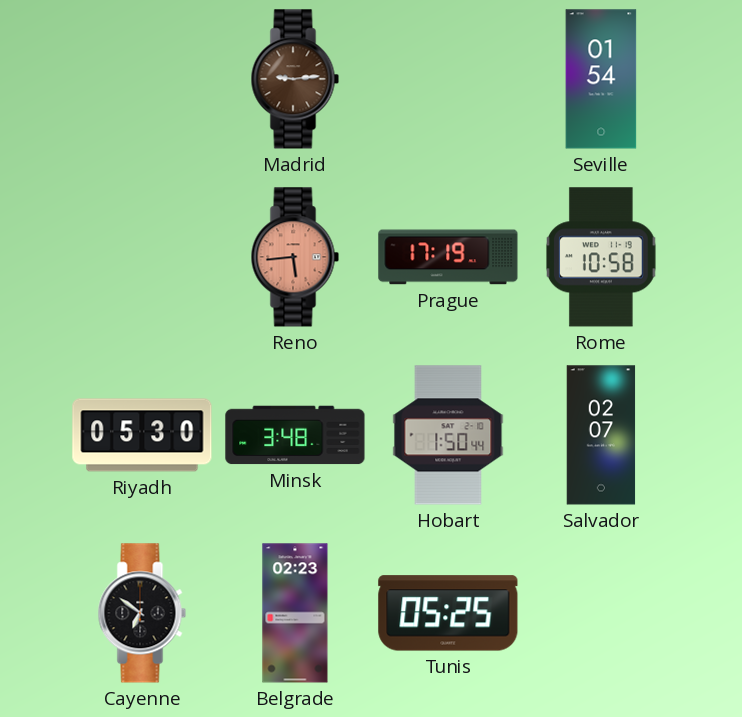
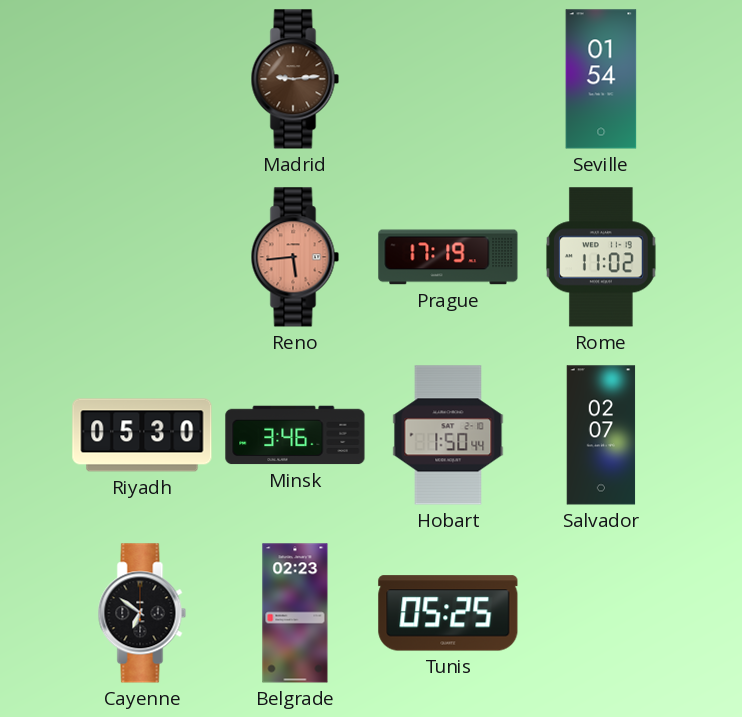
Rome: 10:58 -> 11:02 (602, 257)
Minsk: 3:48 -> 3:46 (295, 435)
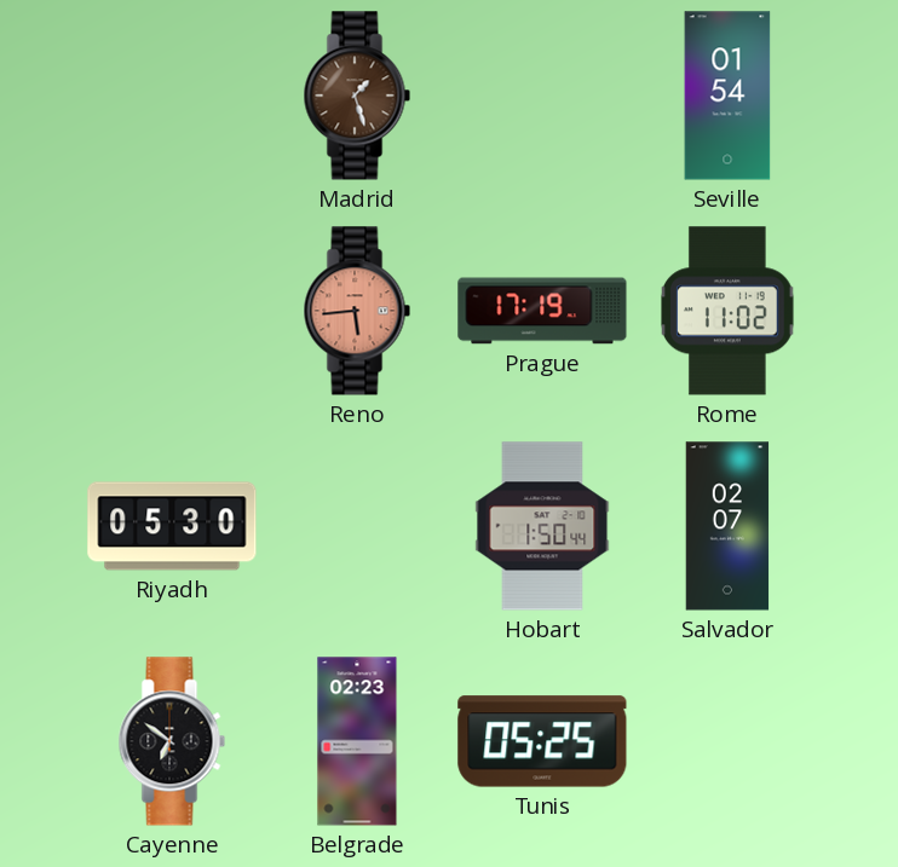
Madrid: 9:14 -> 1:27 (357, 96)
Minsk: 3:46 -> none (295, 435)
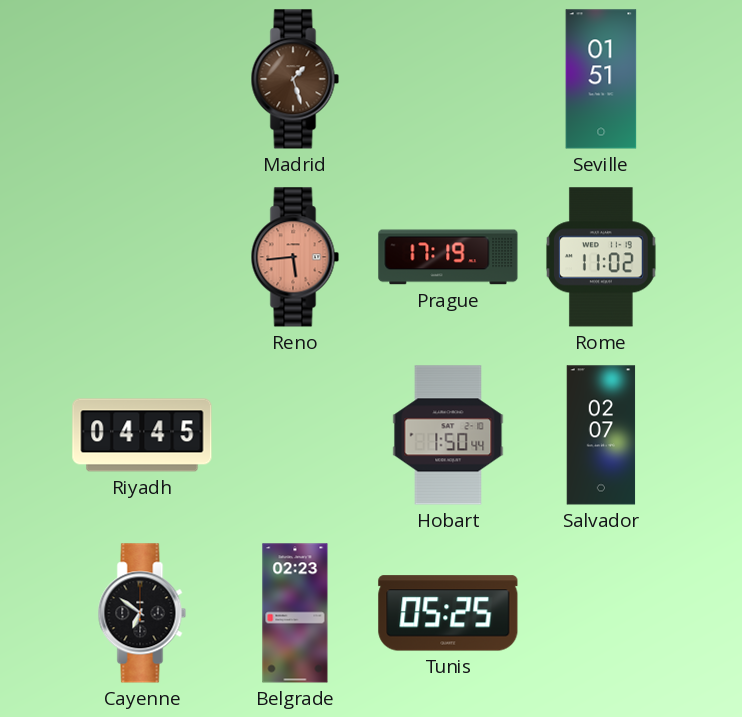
Seville: 01:54 -> 01:51 (601, 79)
Riyadh: 05:30 -> 04:45 (142, 435)
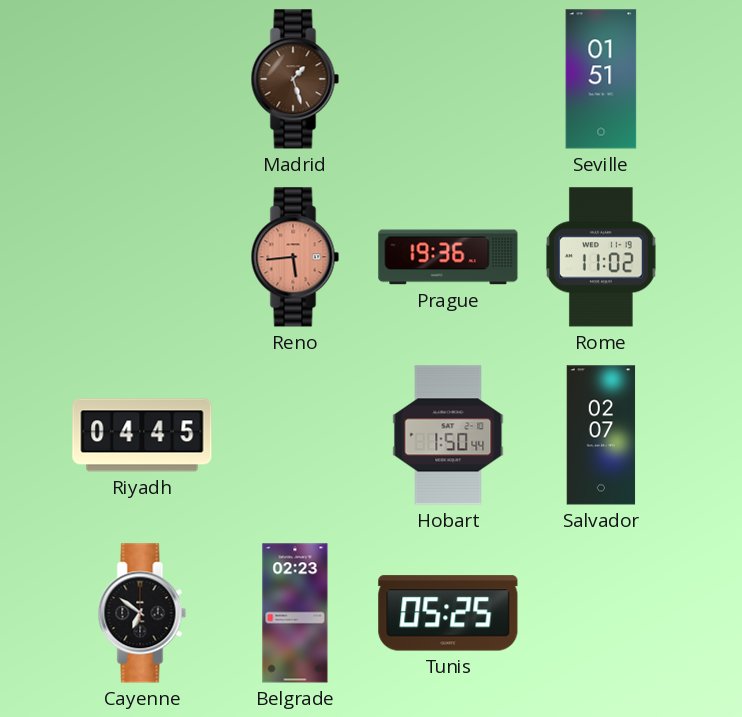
Prague: 17:19 -> 19:36 (448, 257)
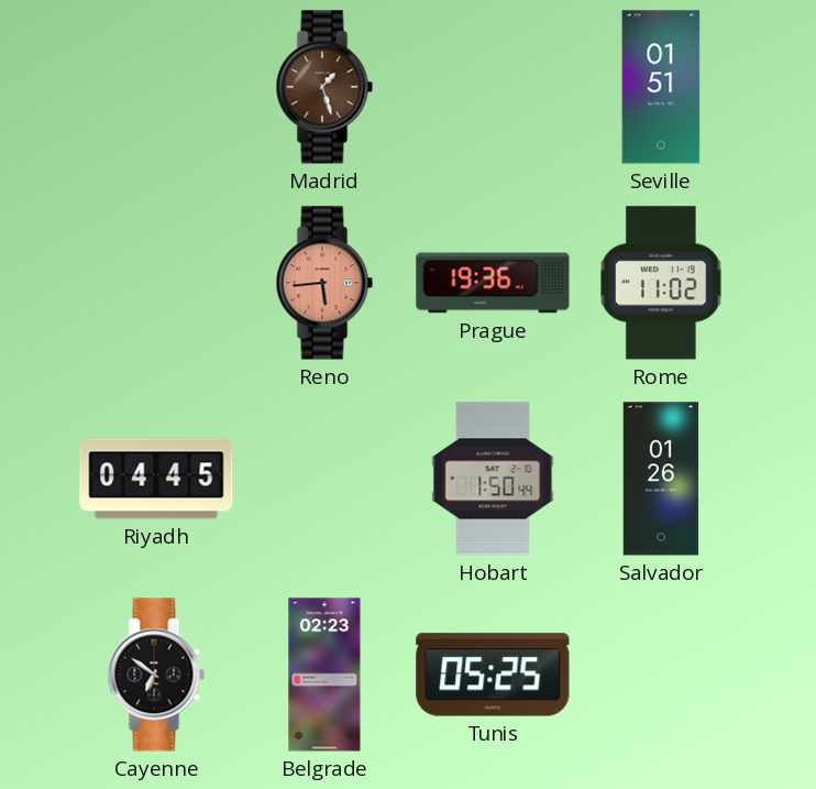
Salvador: 02:07 -> 01:26 (661, 479)
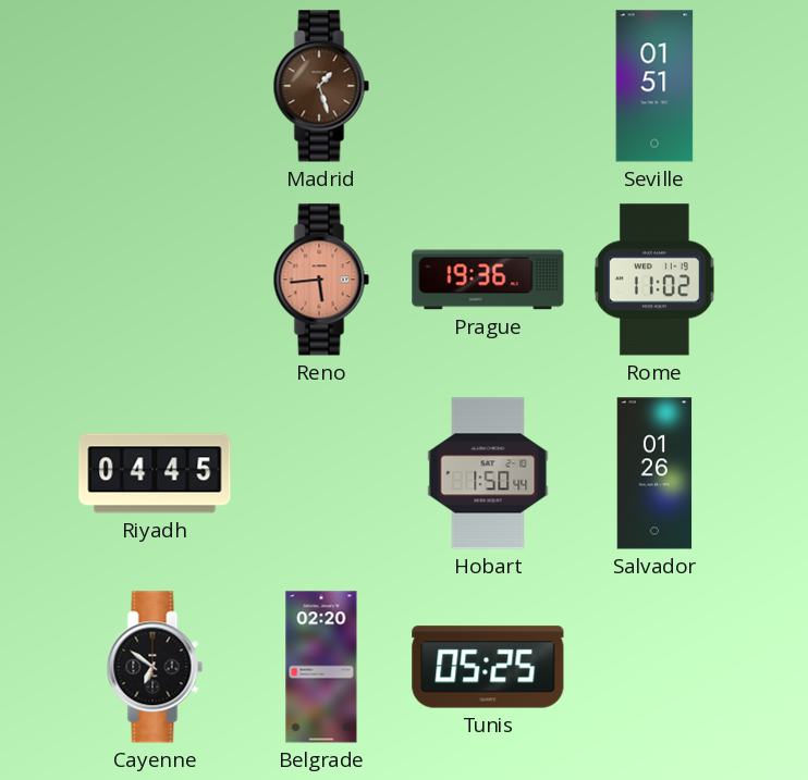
Belgrade: 02:23 -> 02:20 (321, 667)
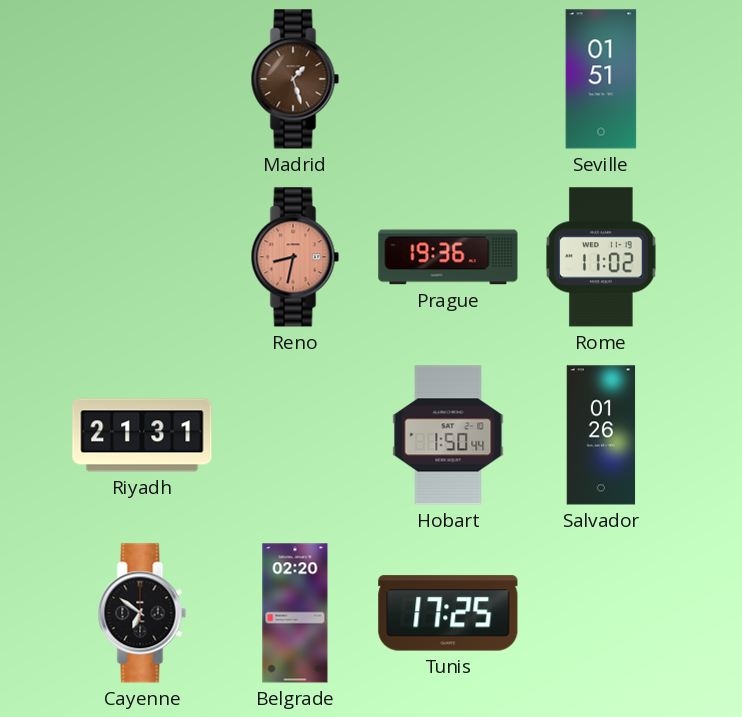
Reno: 5:44 -> 8:32 (295, 257)
Riyadh: 04:45 -> 21:31 (142, 435)
Tunis: 05:25 -> 17:25 (448, 613)
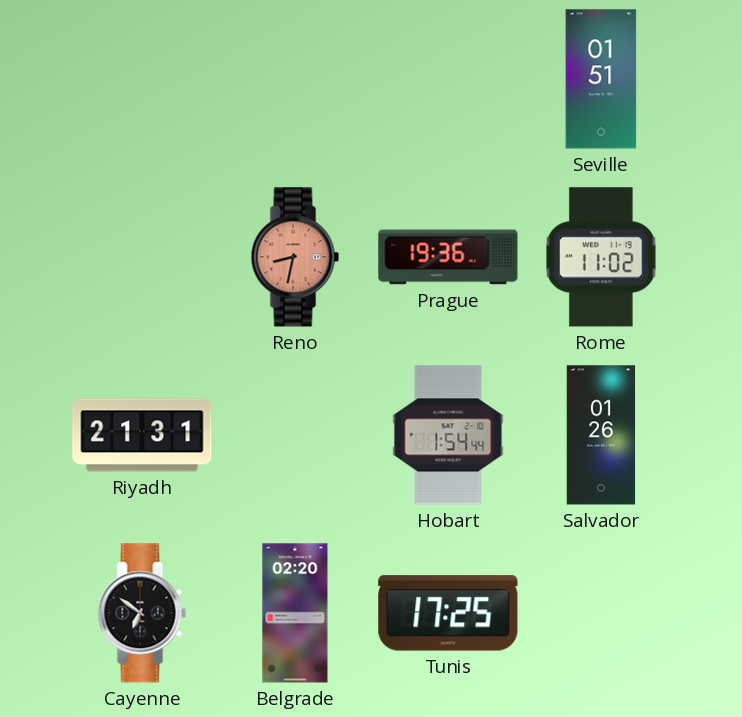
Madrid: 1:27 -> none (295, 79)
Hobart: 1:50 -> 1:54 (448, 435)
